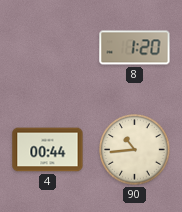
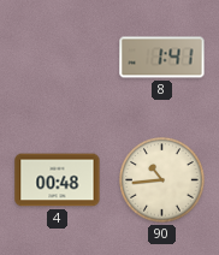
8: 1:20 -> 1:41 (162, 58)
4: 00:44 -> 00:48 (58, 180)
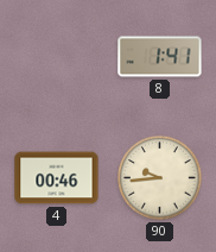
4: 00:48 -> 00:46 (57, 178)
90: 10:44 -> 9:44 (160, 178)
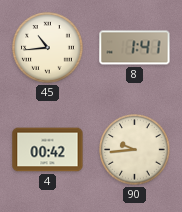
45: none -> 10:44 (48, 48)
4: 00:46 -> 00:42 (48, 150)
